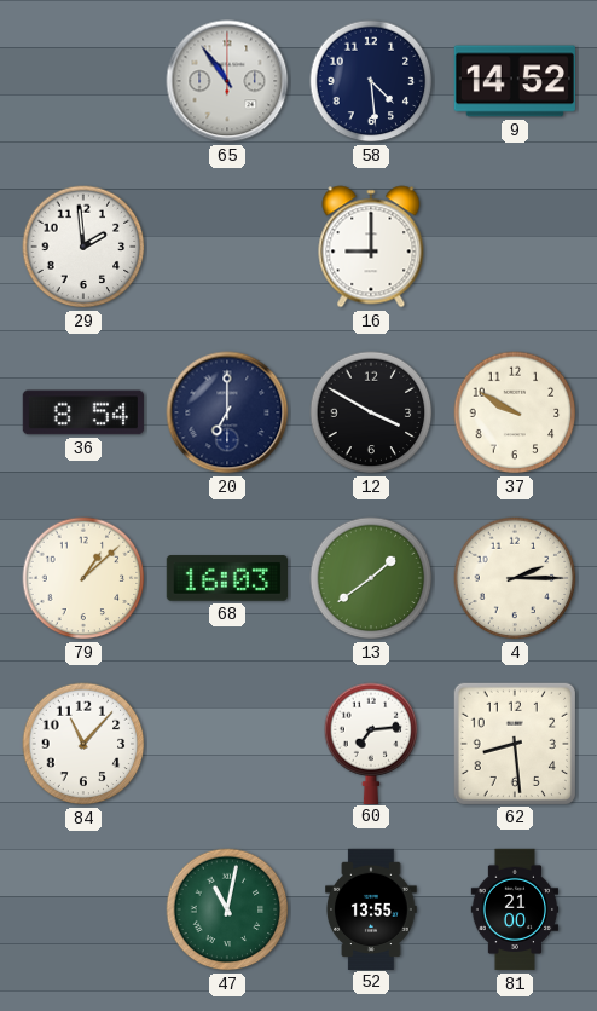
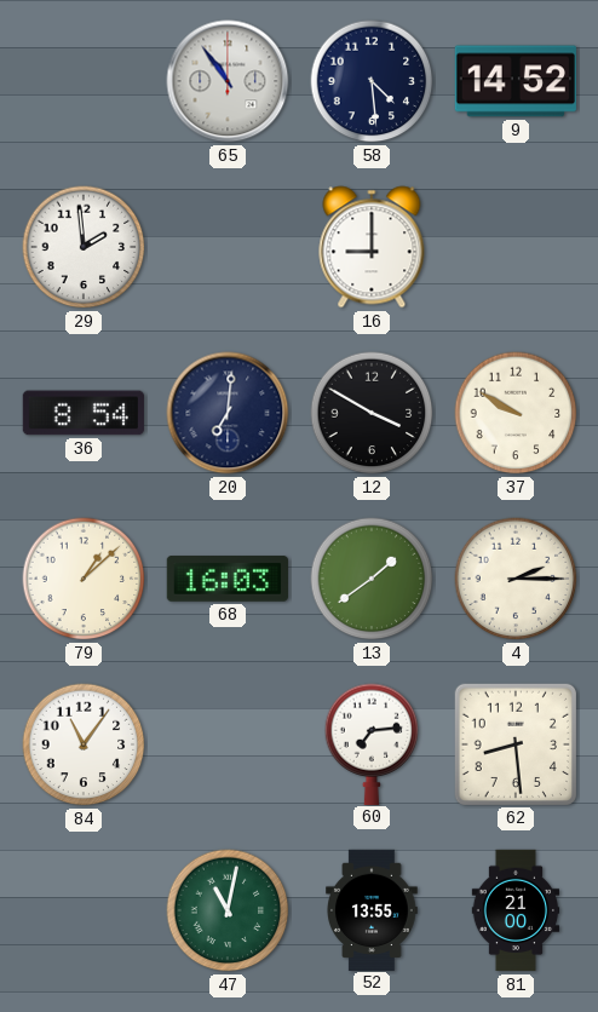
20: 7:00 -> 7:01 (228, 413)
84: 11:07 -> 11:06 (84, 744)
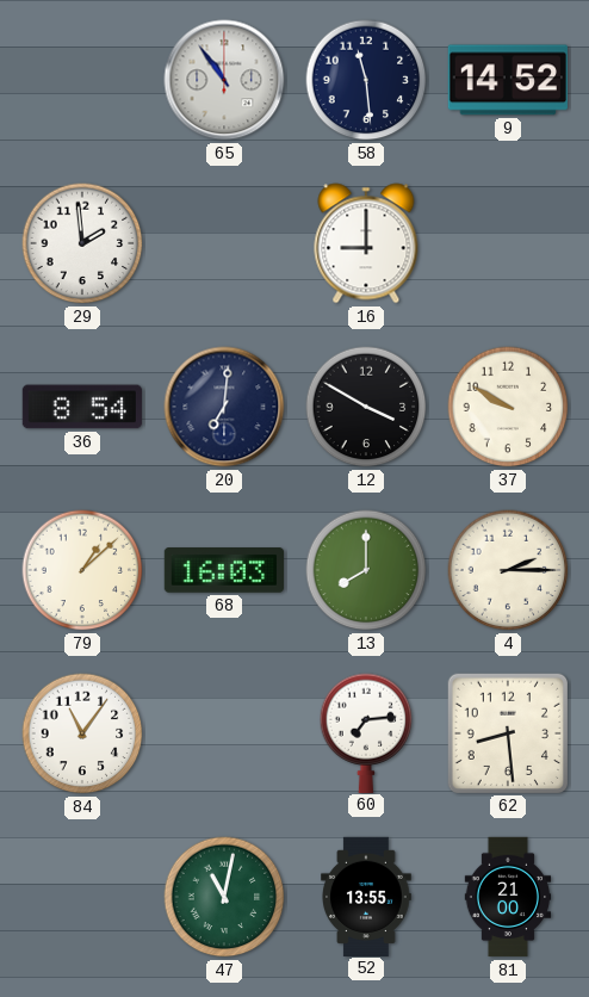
58: 4:29 -> 11:29 (366, 80)
13: 1:39 -> 8:00 (366, 570)
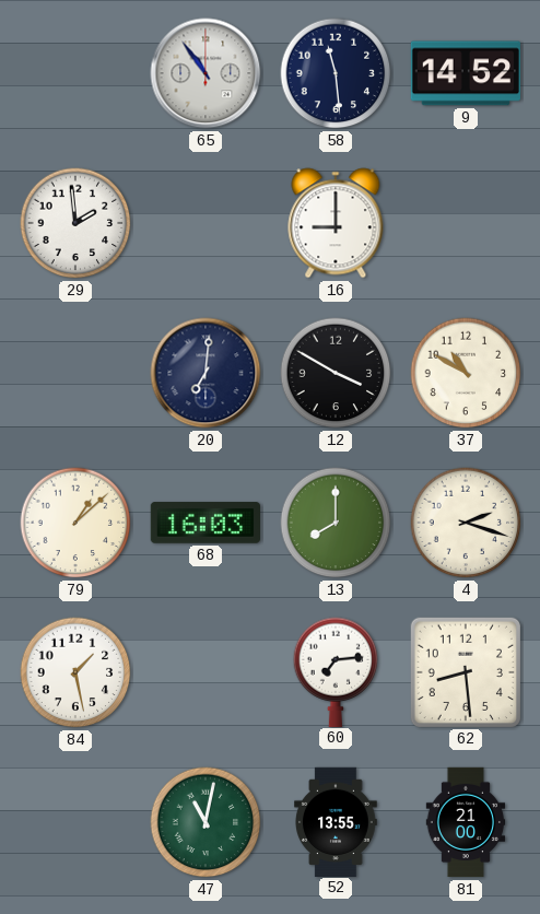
36: 8:54 -> none (82, 407)
37: 9:50 -> 10:50 (466, 373)
4: 2:15 -> 2:18 (466, 523)
84: 11:06 -> 1:28 (75, 672)
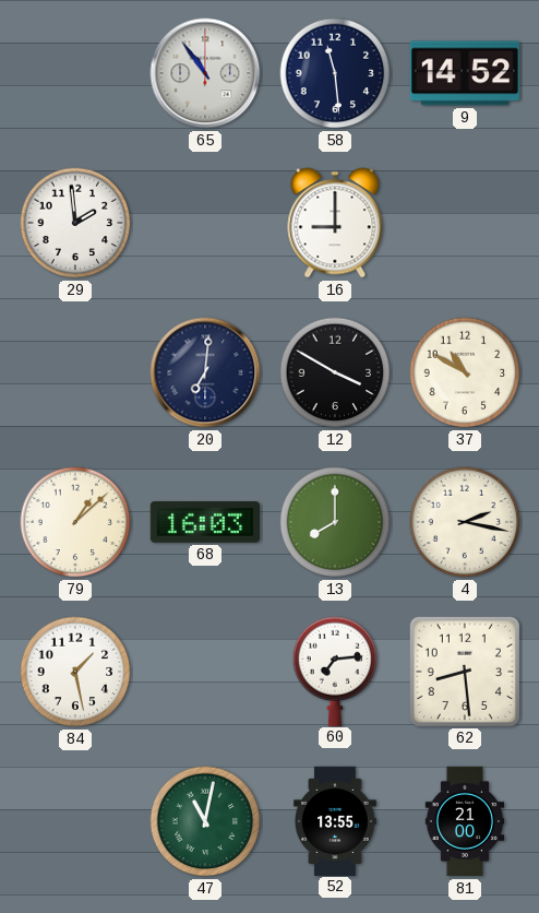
4: 2:18 -> 2:17 (465, 522)
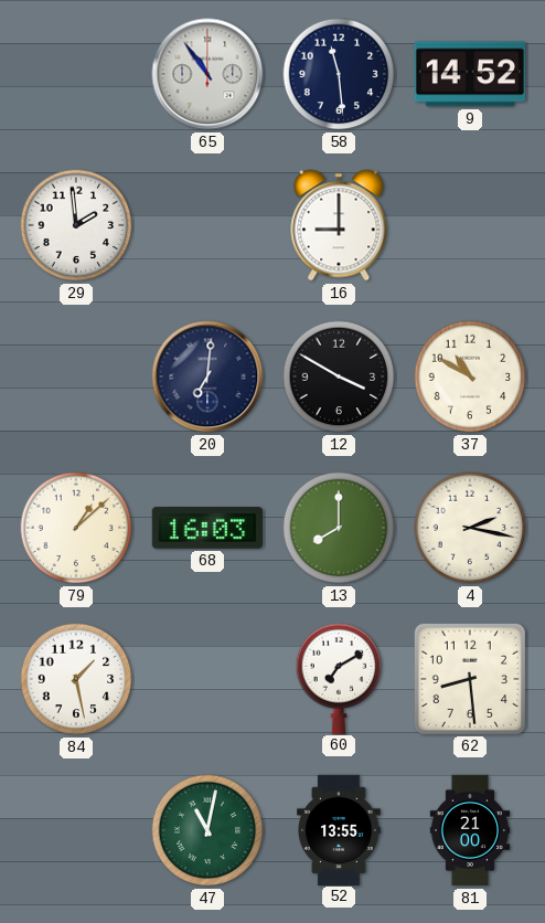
60: 7:14 -> 7:10 (339, 678)
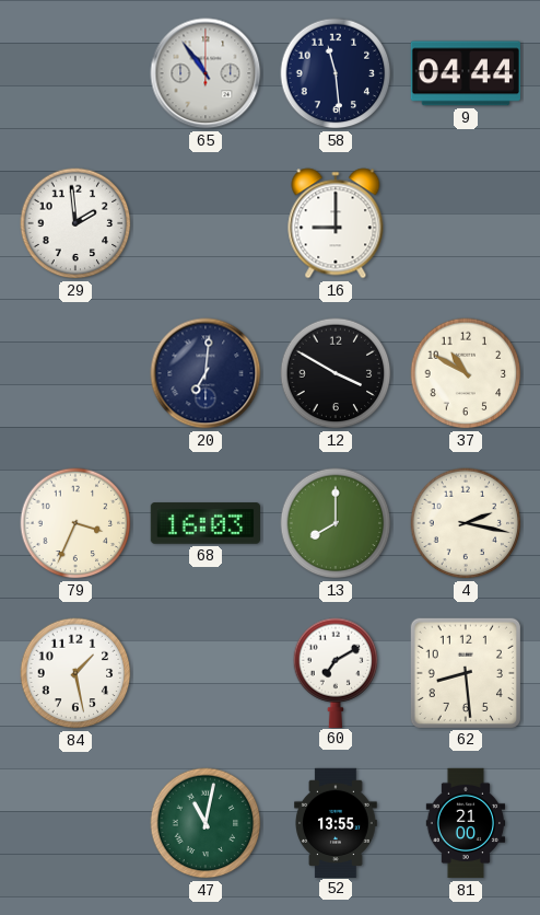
9: 14:52 -> 04:44 (466, 73)
79: 1:08 -> 3:34 (75, 523)
